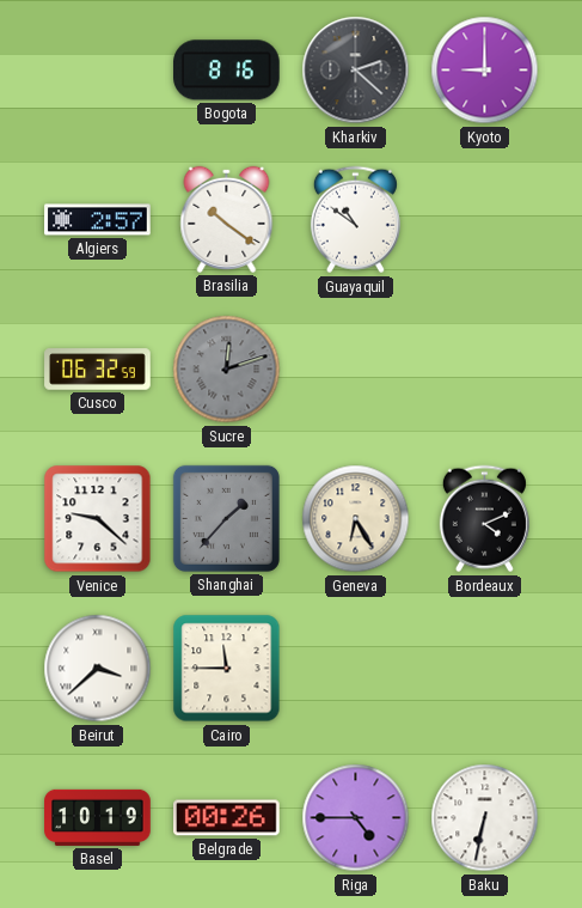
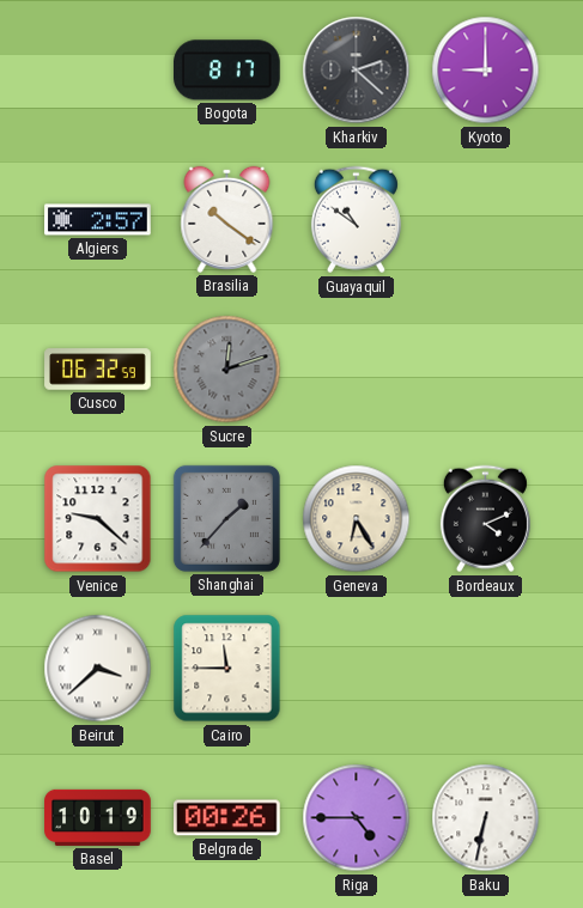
Bogota: 8:16 -> 8:17 (227, 71)
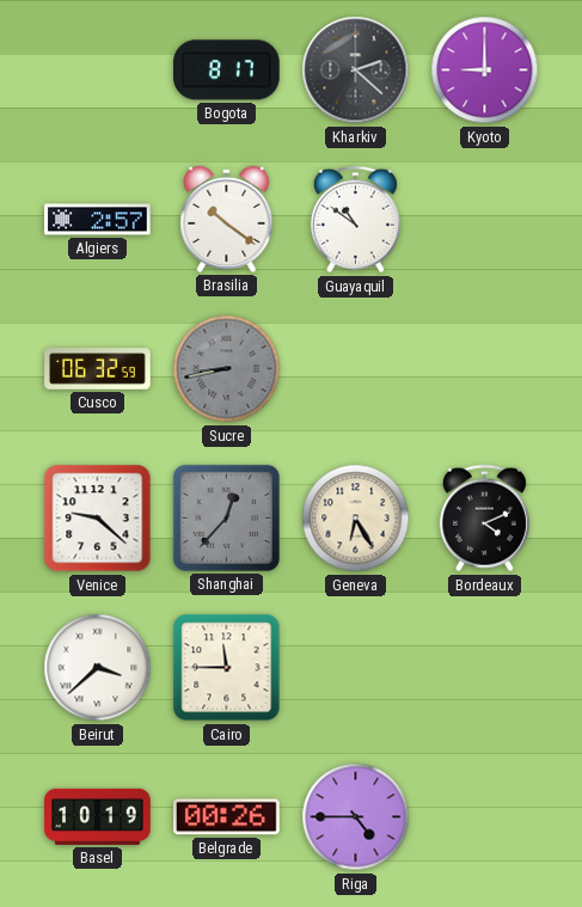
Sucre: 12:12 -> 8:43 (227, 369)
Shanghai: 1:37 -> 12:37 (226, 517)
Baku: 6:32 -> none (486, 818)
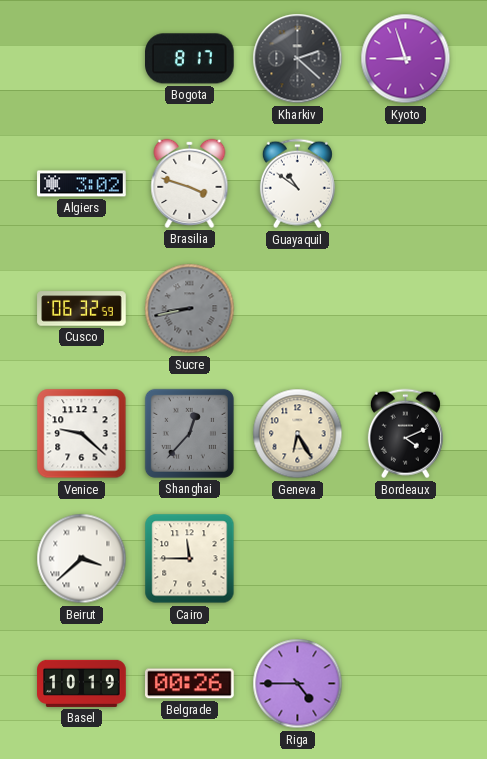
Kyoto: 9:00 -> 8:57 (406, 59)
Algiers: 2:57 -> 3:02 (82, 184)
Brasilia: 10:21 -> 3:48 (190, 183)
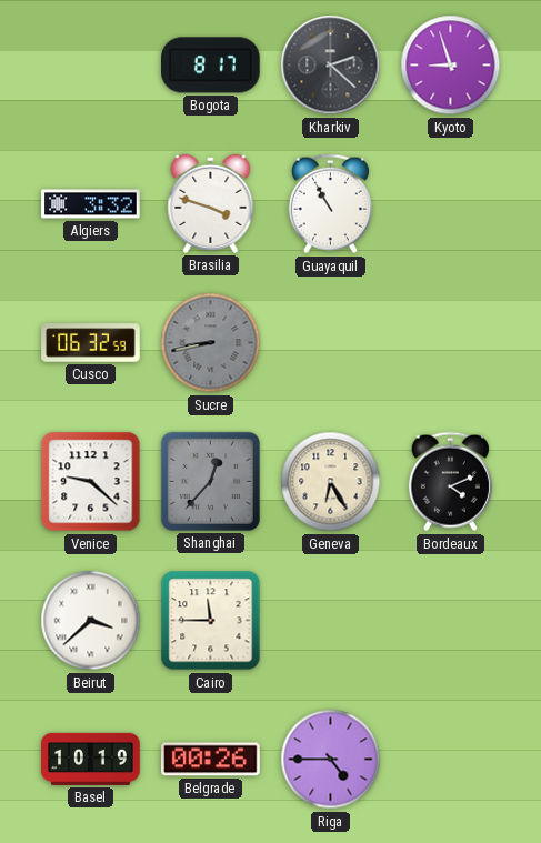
Algiers: 3:02 -> 3:32 (91, 204)
Guayaquil: 10:51 -> 10:55 (330, 204)
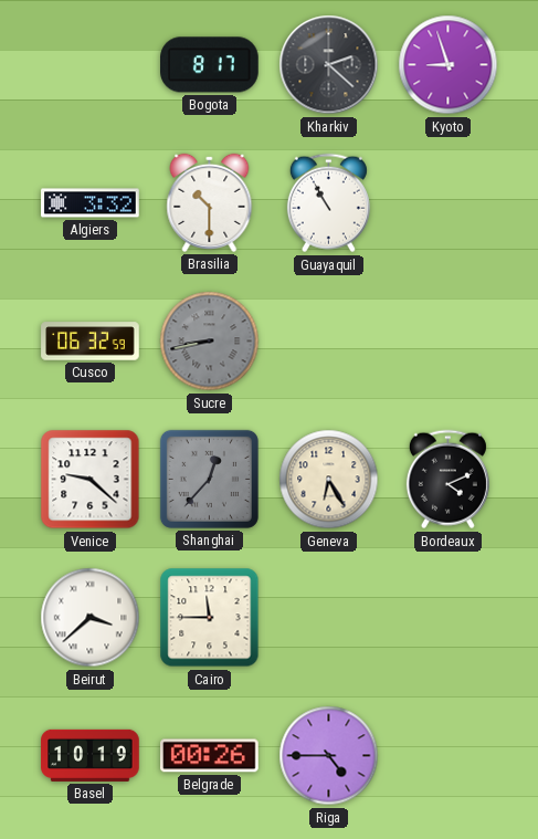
Brasilia: 3:48 -> 10:30 (210, 202)
